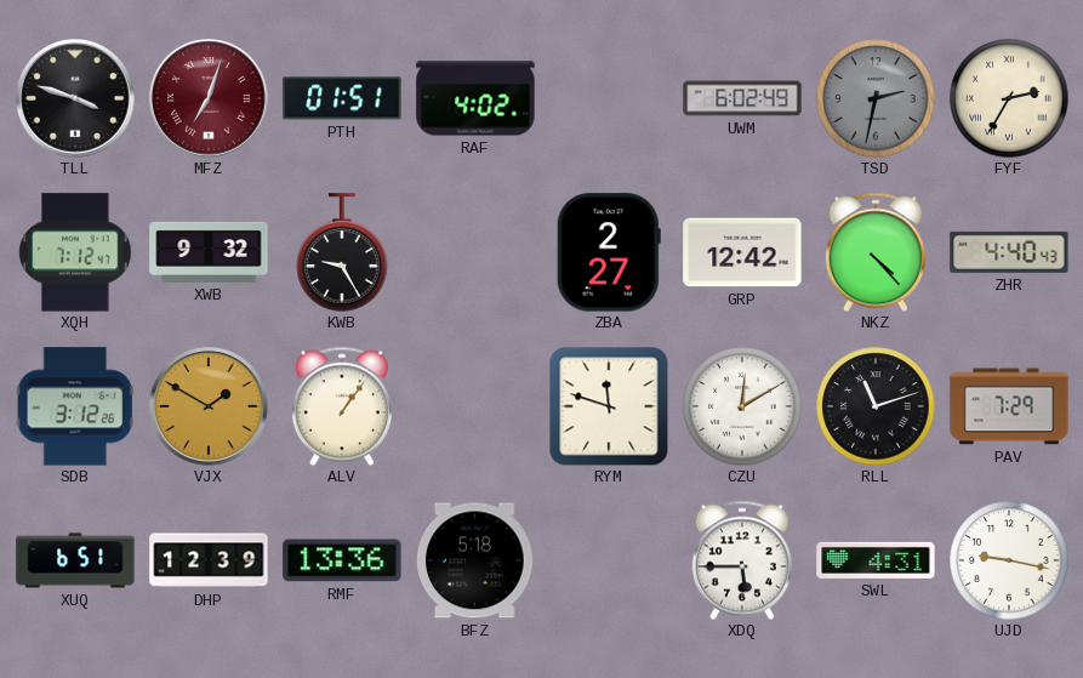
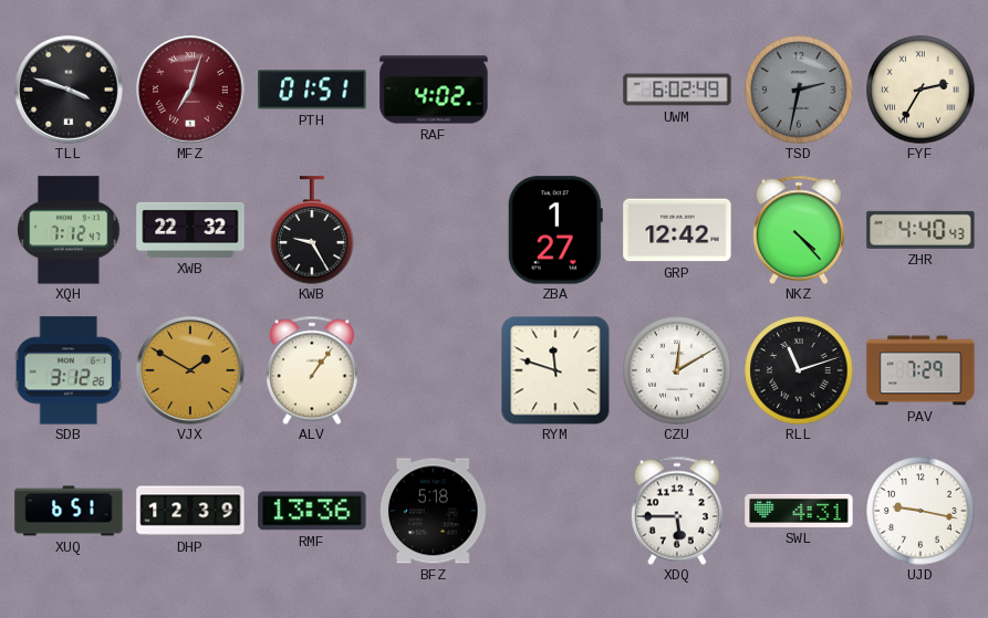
XWB: 9:32 -> 22:32 (190, 230)
ZBA: 2:27 -> 1:27 (555, 230)
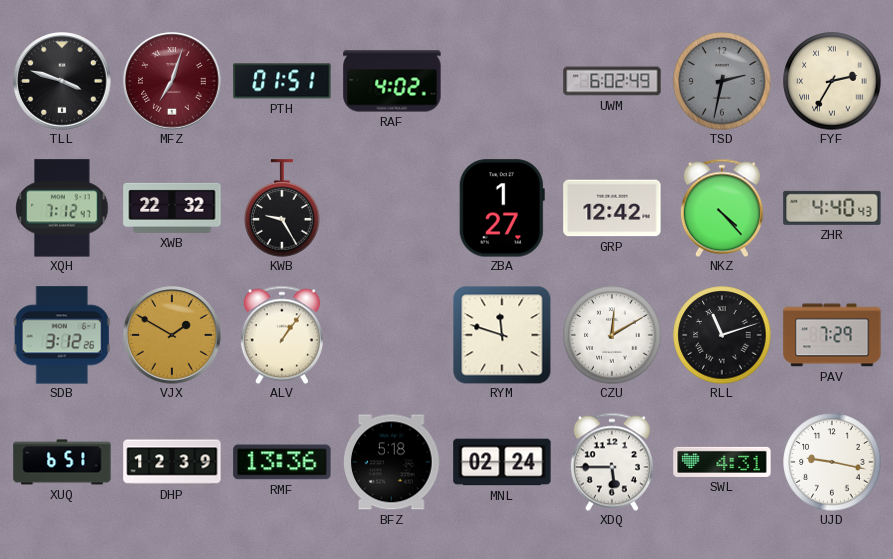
MNL: none -> 02:24 (502, 462)
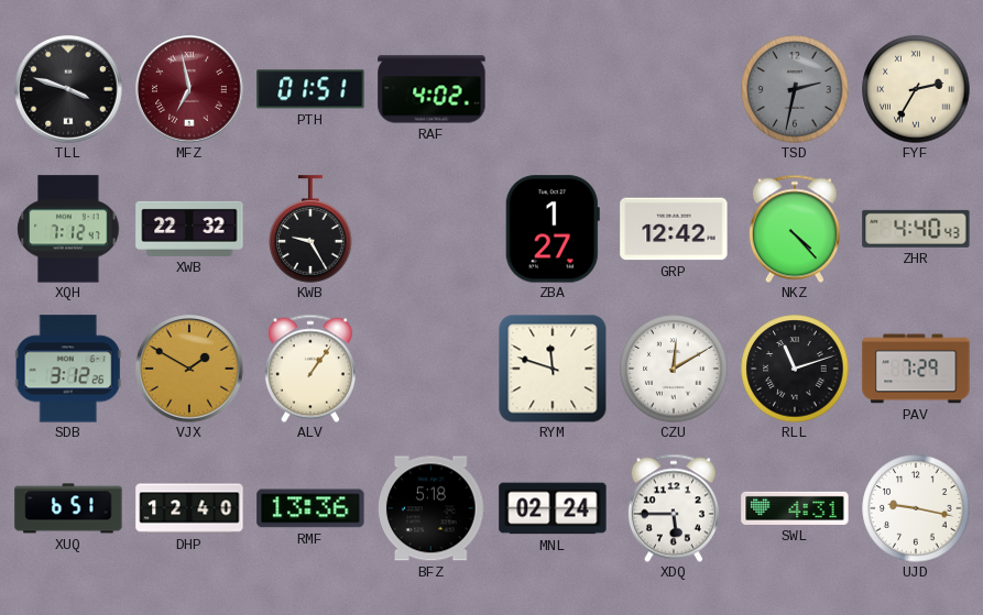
MFZ: 7:03 -> 6:58 (189, 89)
UWM: 6:02 -> none (612, 81)
DHP: 12:39 -> 12:40 (189, 508)
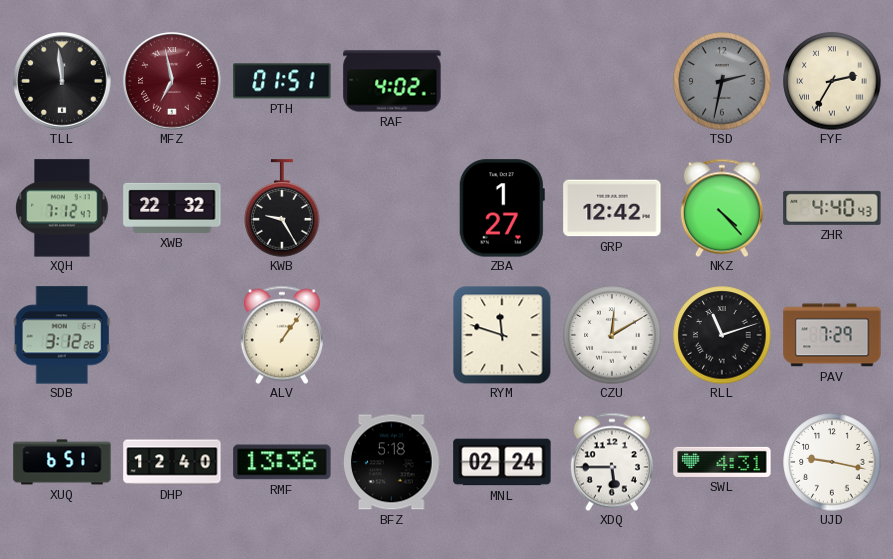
TLL: 3:48 -> 11:59 (62, 81)
VJX: 1:50 -> none (189, 369)
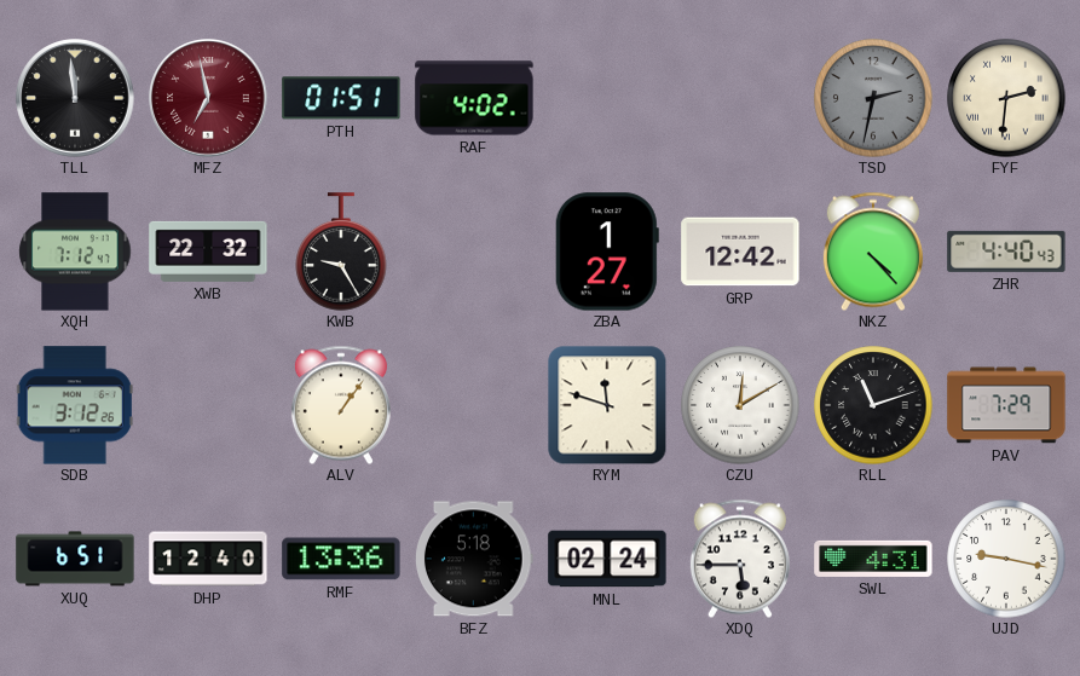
FYF: 2:35 -> 2:31 (1006, 98)
